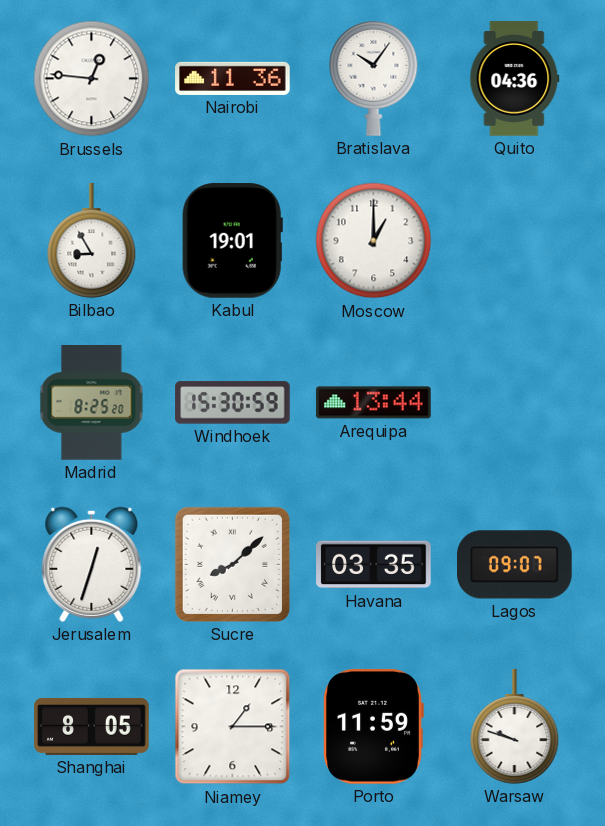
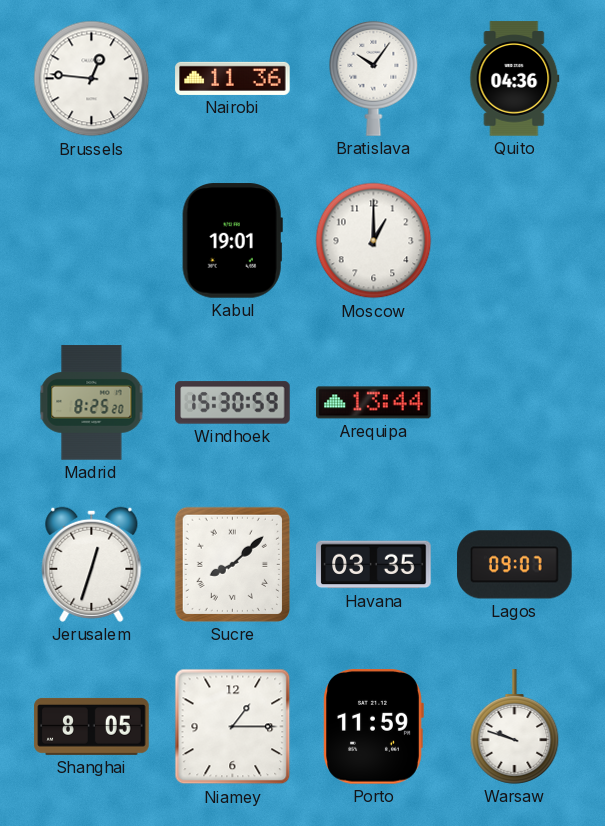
Bilbao: 8:55 -> none (92, 241)
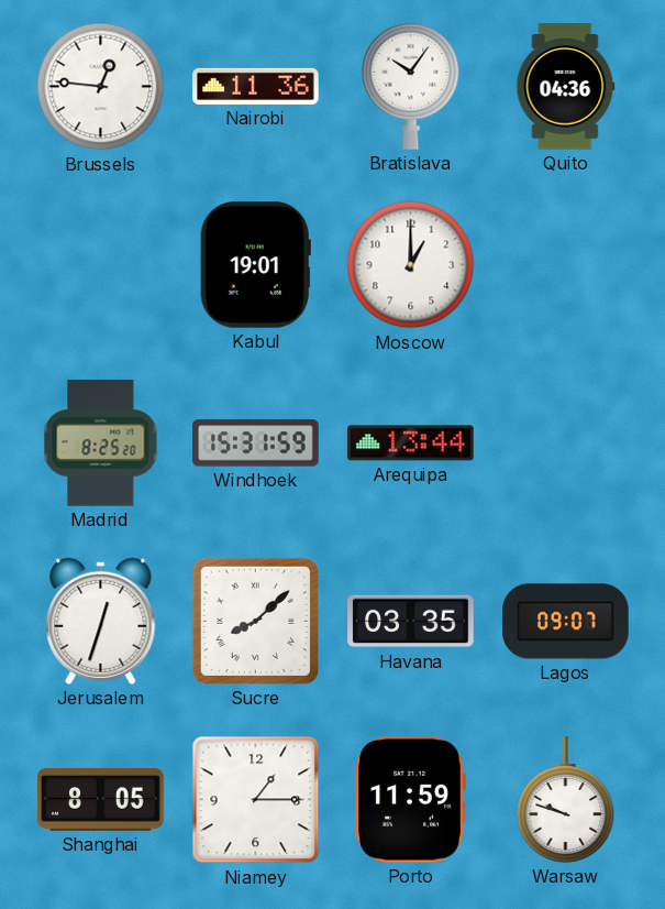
Windhoek: 15:30 -> 15:31 (256, 443)
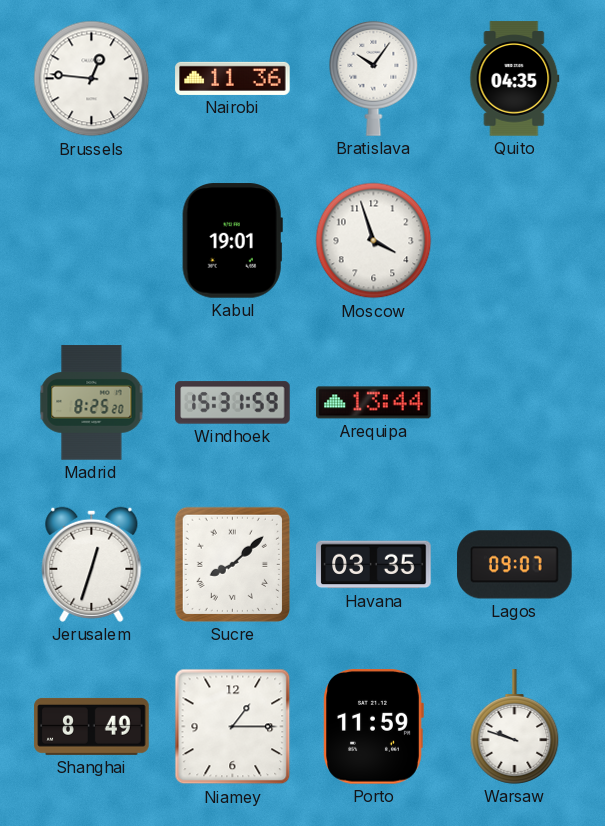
Quito: 04:36 -> 04:35 (515, 79)
Moscow: 1:00 -> 3:57 (374, 241)
Shanghai: 8:05 -> 8:49 (92, 726)
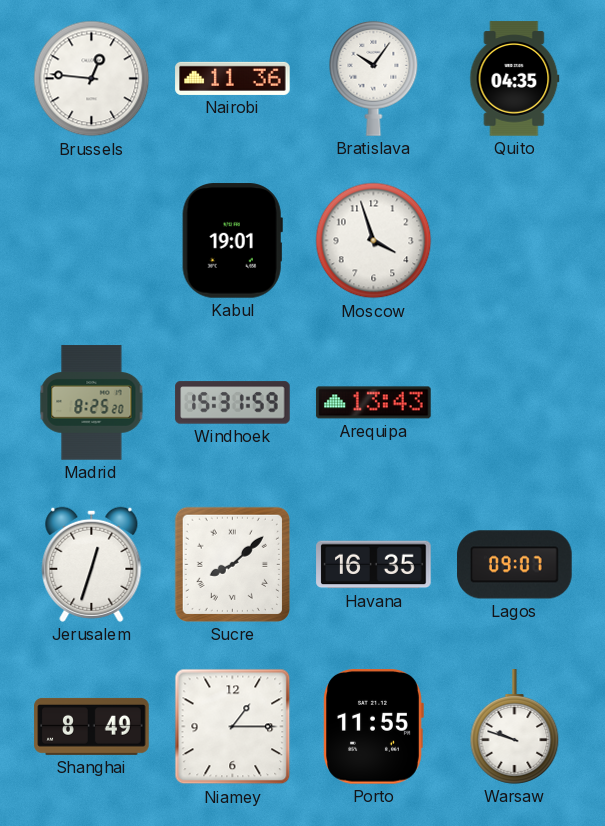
Arequipa: 13:44 -> 13:43 (374, 403)
Havana: 03:35 -> 16:35 (374, 565)
Porto: 11:59 -> 11:55 (373, 727)
